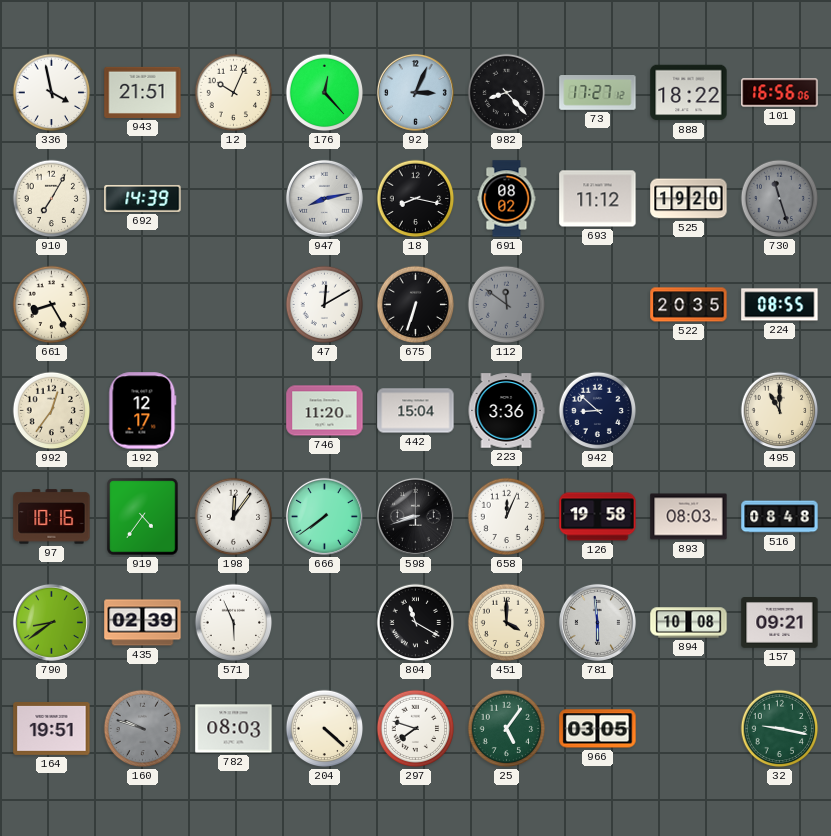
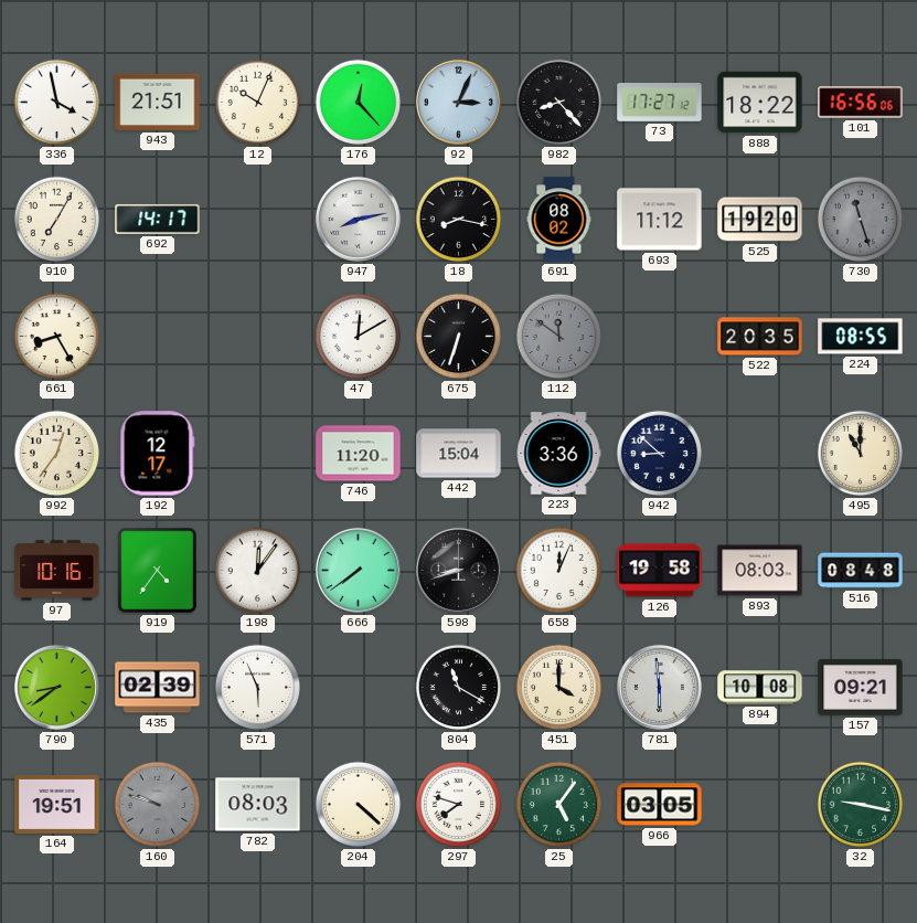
692: 14:39 -> 14:17 (158, 219)
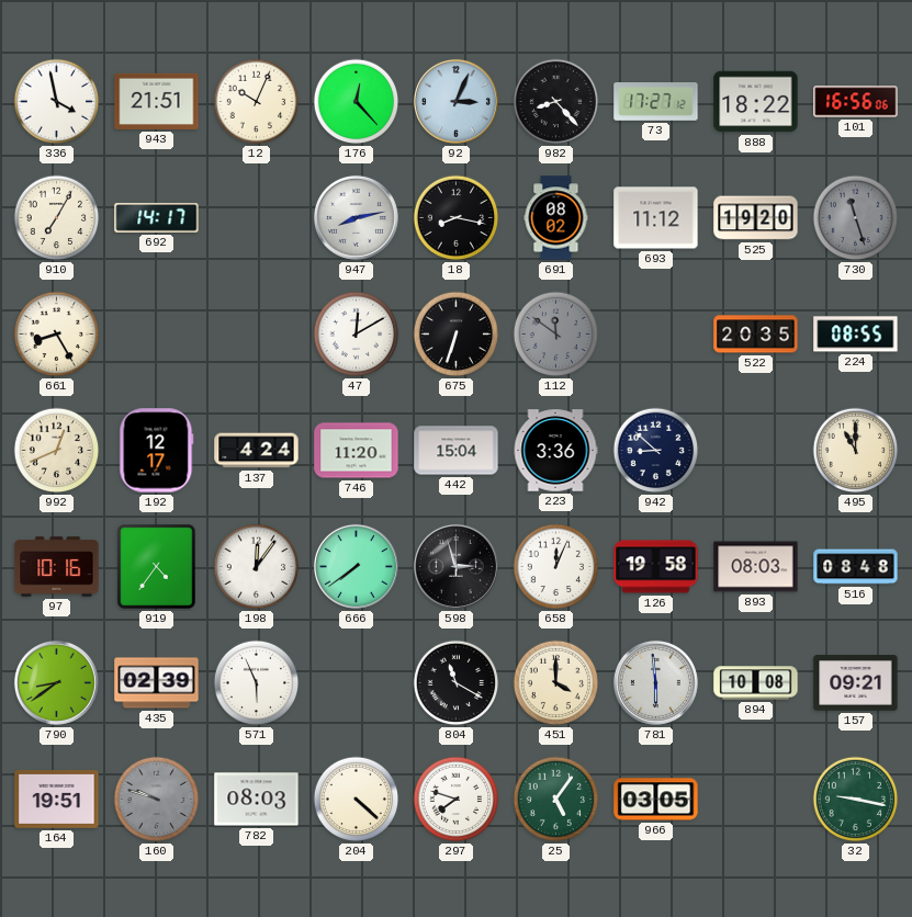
992: 12:36 -> 12:41 (57, 451)
137: none -> 4:24 (257, 451)
598: 8:42 -> 2:57 (455, 566)
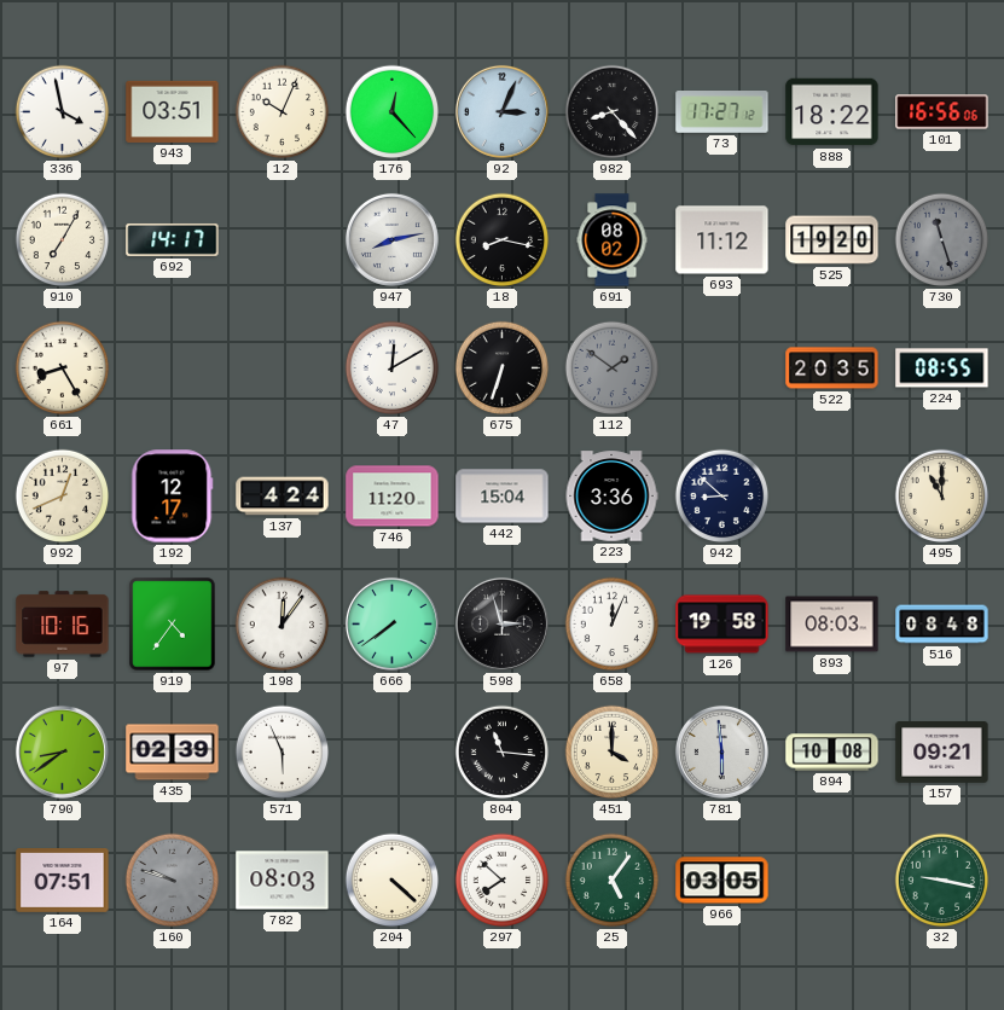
943: 21:51 -> 03:51 (173, 111)
112: 11:51 -> 1:51 (613, 368)
804: 11:20 -> 11:16 (503, 753)
164: 19:51 -> 07:51 (63, 881)
297: 7:48 -> 7:52 (503, 881)
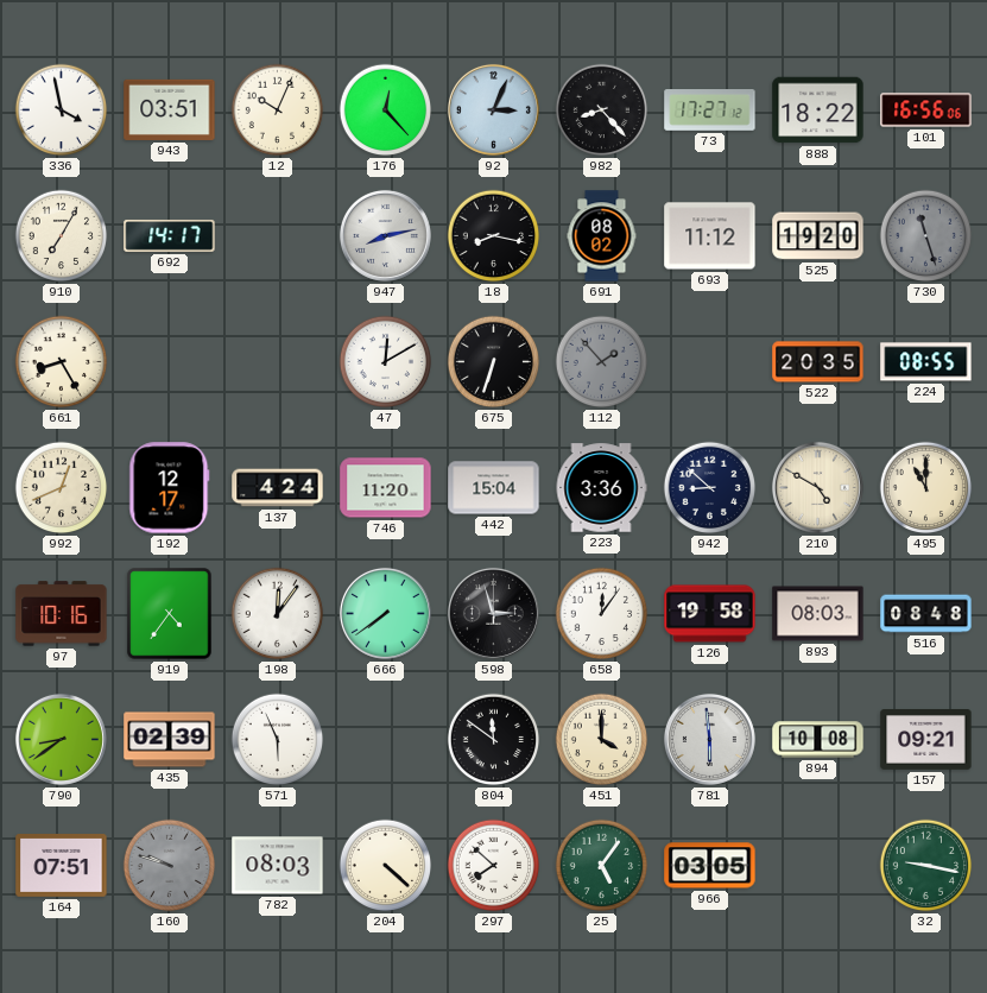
112: 1:51 -> 1:53 (602, 362)
210: none -> 4:50 (817, 487)
658: 12:04 -> 12:06 (602, 614)
804: 11:16 -> 11:51 (494, 740)
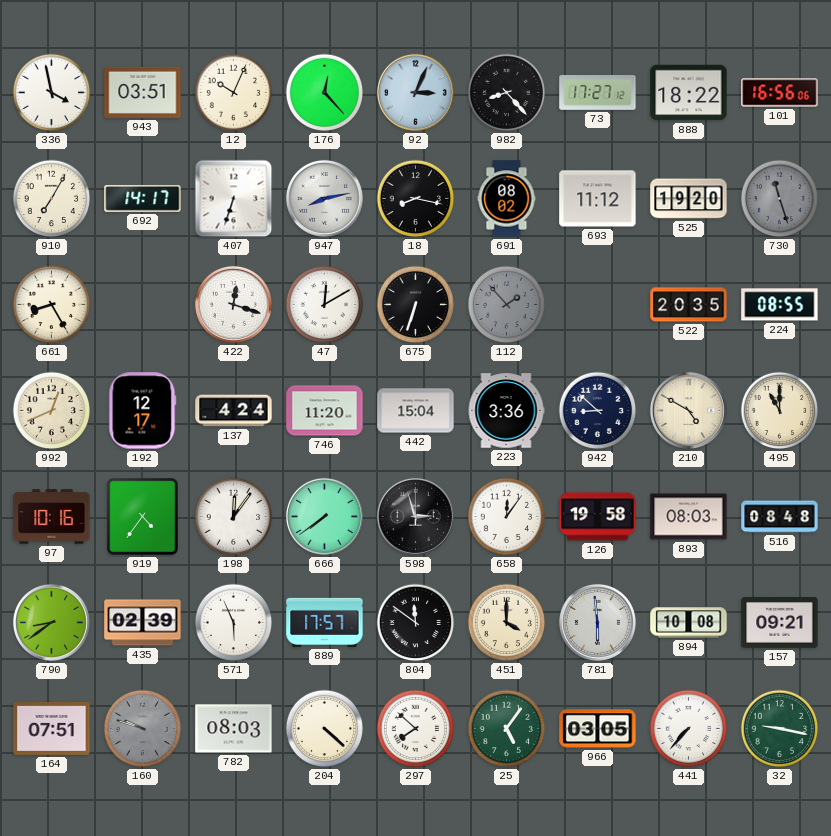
407: none -> 6:33 (234, 199)
422: none -> 12:18 (233, 304)
889: none -> 17:57 (325, 622)
441: none -> 7:37 (689, 729)
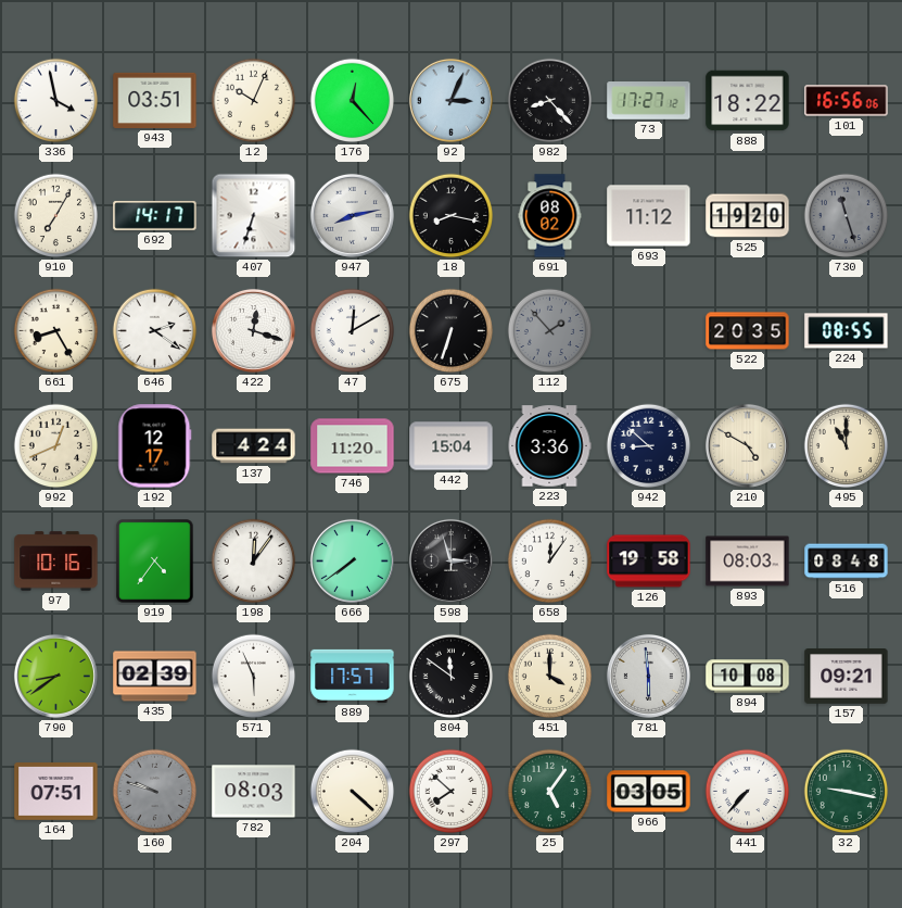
646: none -> 2:21 (155, 331)
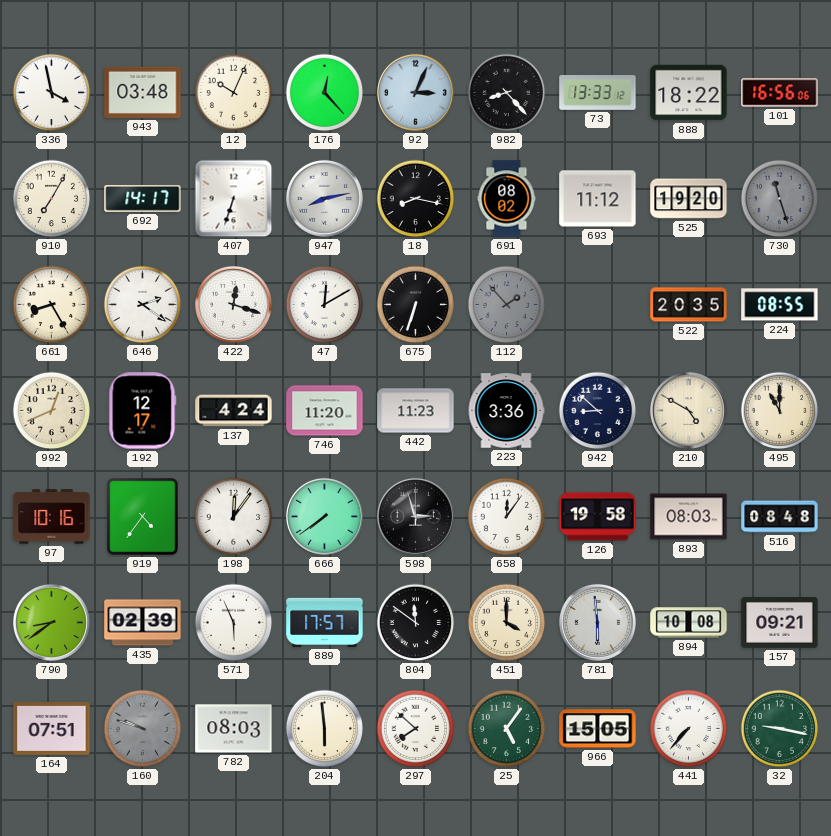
943: 03:51 -> 03:48 (143, 92)
73: 17:27 -> 13:33 (598, 93)
442: 15:04 -> 11:23 (416, 411)
204: 4:22 -> 5:59 (325, 729)
966: 03:05 -> 15:05 (598, 729)
